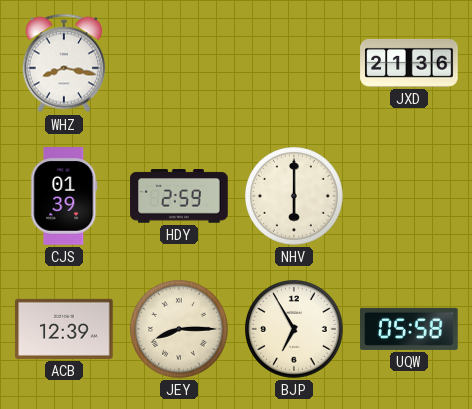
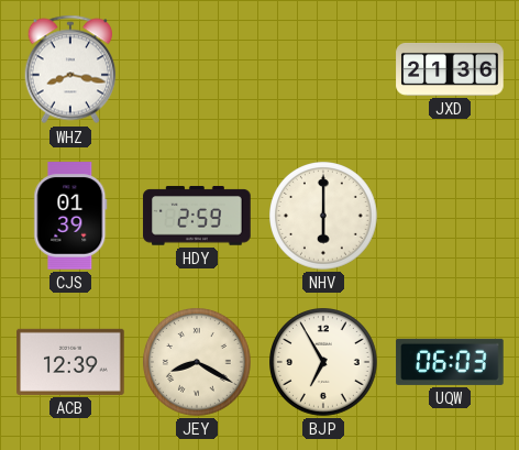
JEY: 8:15 -> 8:20 (198, 363)
UQW: 05:58 -> 06:03 (450, 362)
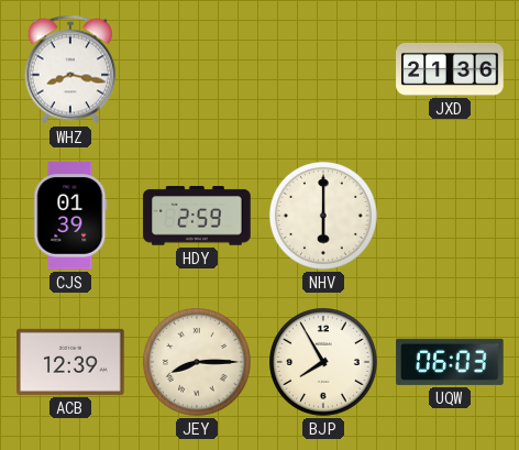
JEY: 8:20 -> 8:15 (198, 363)
BJP: 6:55 -> 7:55 (324, 363)
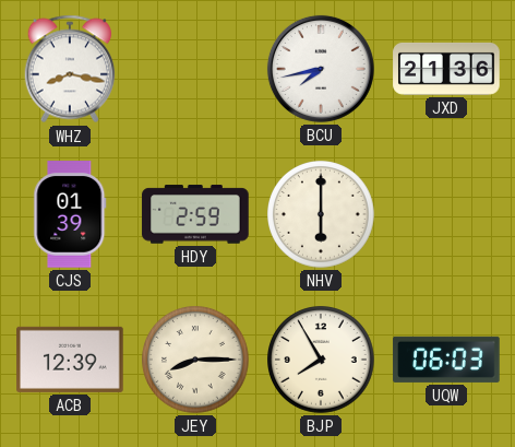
BCU: none -> 7:43 (321, 69)
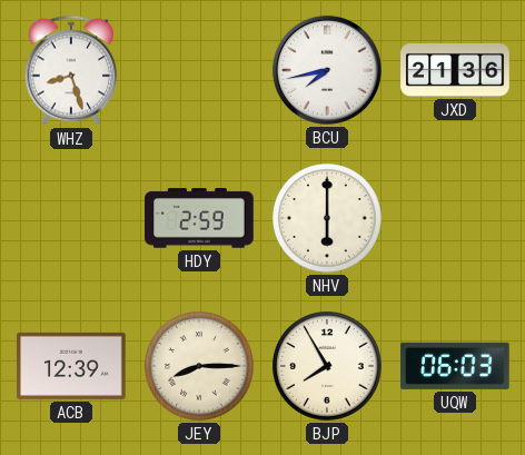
WHZ: 8:17 -> 8:27 (71, 70)
CJS: 01:39 -> none (70, 214)
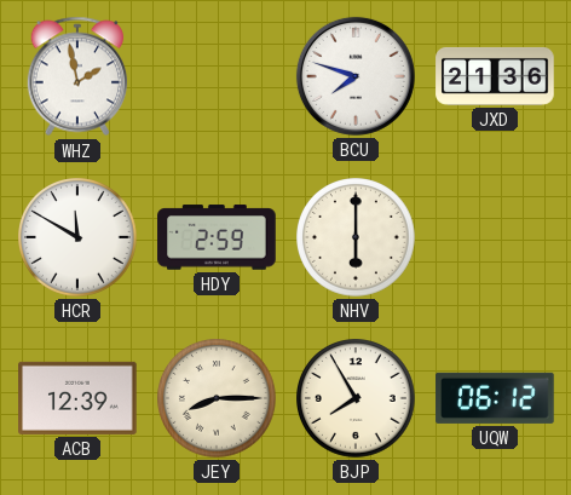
WHZ: 8:27 -> 1:58 (77, 76)
BCU: 7:43 -> 7:48 (356, 76)
HCR: none -> 11:50 (79, 238)
UQW: 06:03 -> 06:12 (495, 398)
